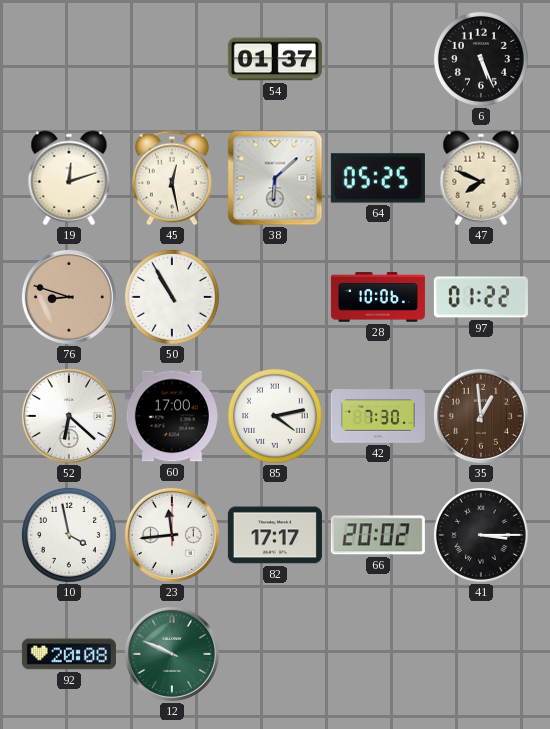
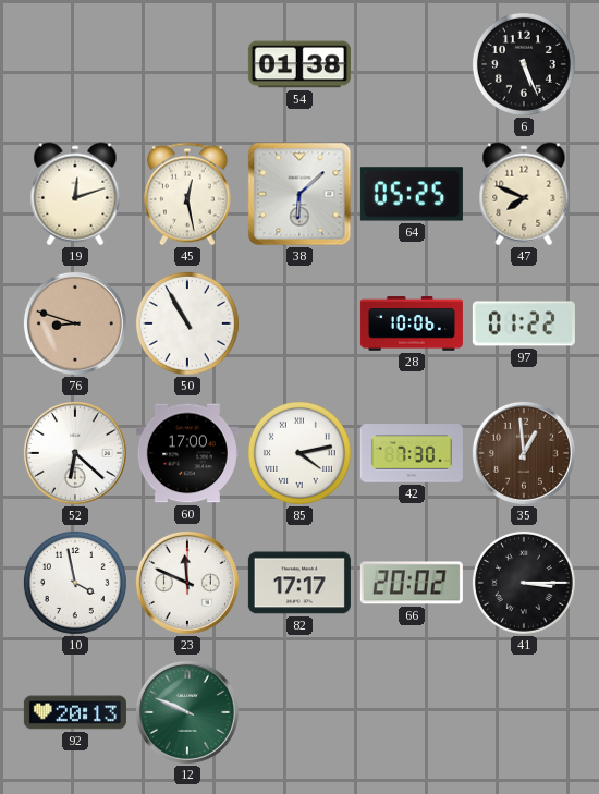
54: 01:37 -> 01:38 (299, 64)
23: 11:44 -> 11:49 (187, 583)
92: 20:08 -> 20:13 (75, 712)
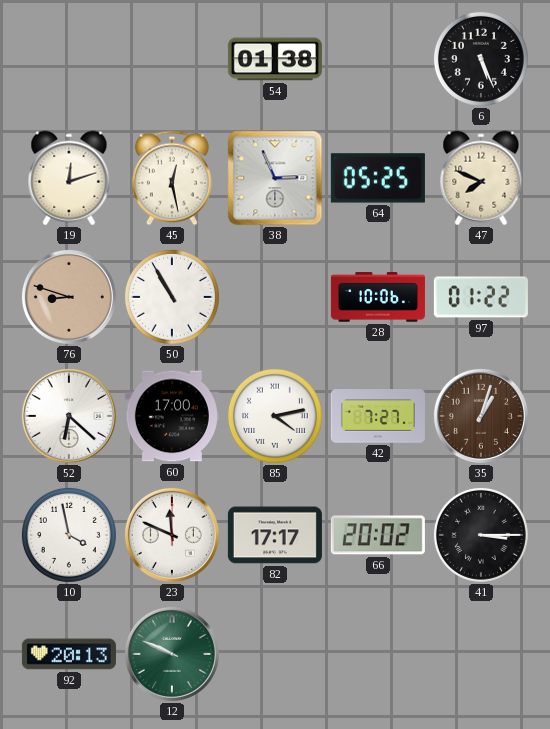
38: 6:08 -> 2:56 (275, 178)
42: 7:30 -> 7:27 (378, 416)
35: 12:59 -> 1:03 (481, 416)
